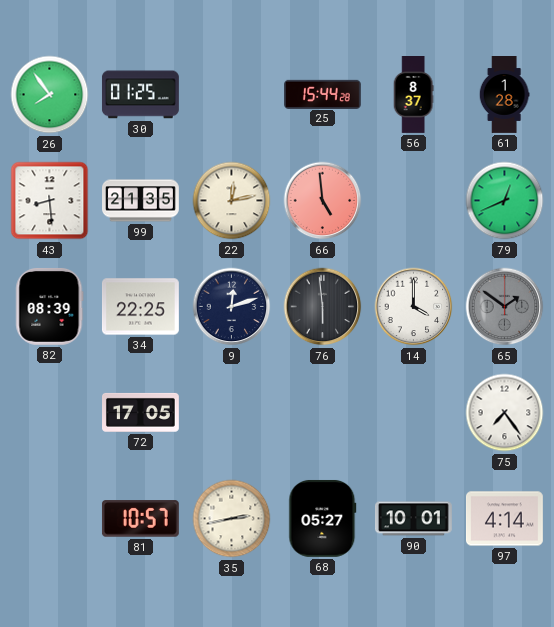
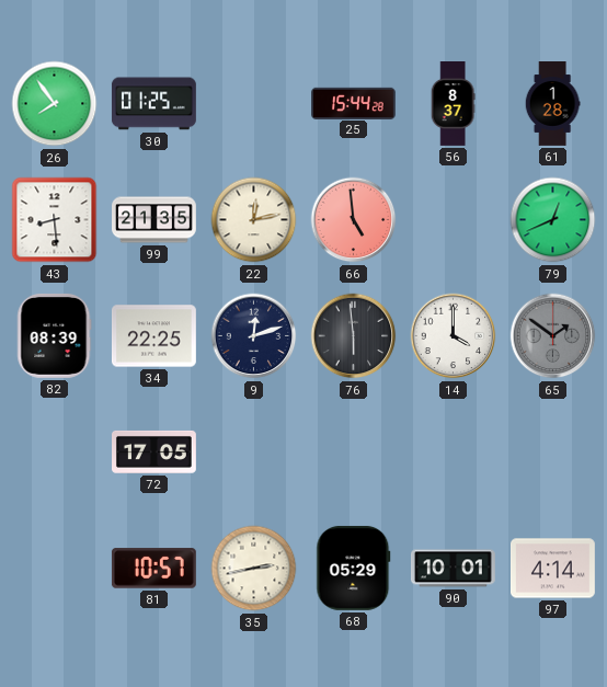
75: 7:24 -> none (505, 413)
68: 05:27 -> 05:29 (354, 568)
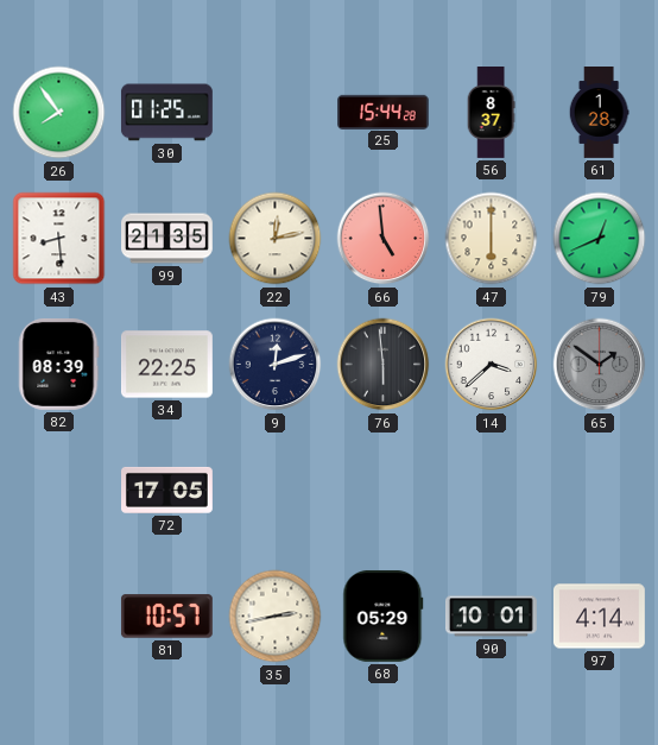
47: none -> 6:00 (492, 239)
14: 4:00 -> 3:38 (492, 365)
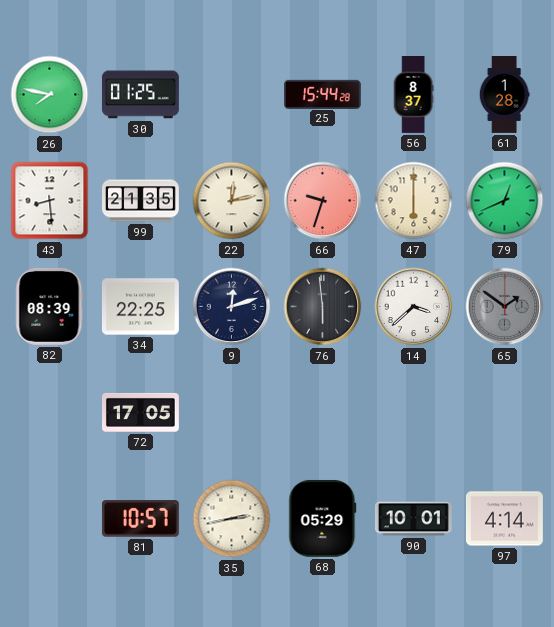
26: 7:54 -> 7:47 (50, 95)
66: 4:59 -> 9:33 (323, 201)
